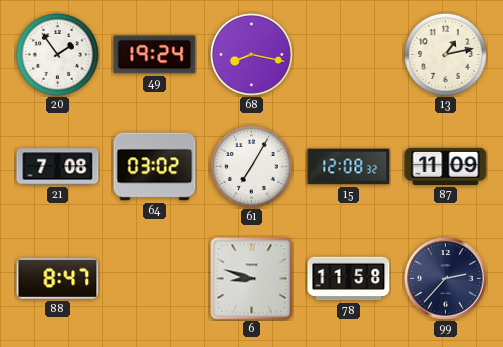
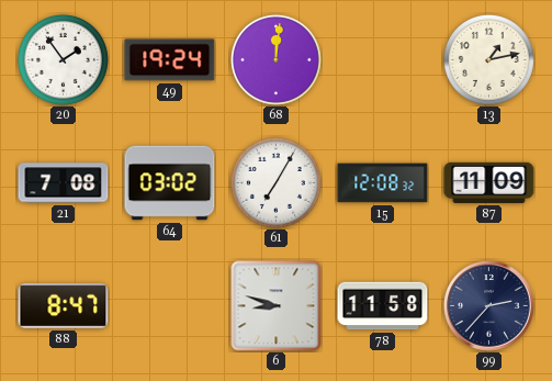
68: 8:17 -> 12:01 (275, 59)
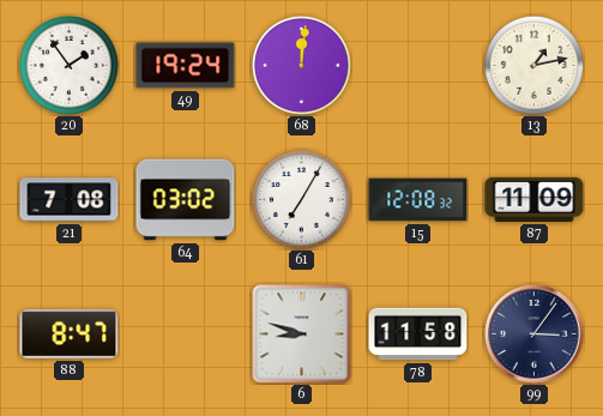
99: 2:37 -> 3:06 (535, 334)
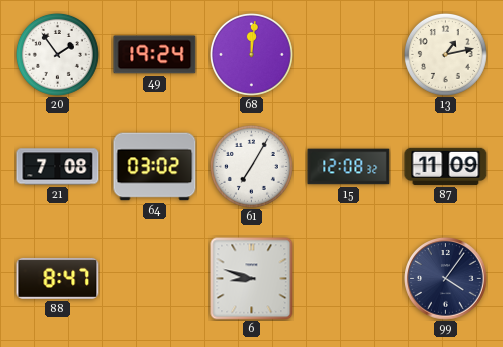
78: 11:58 -> none (418, 334)
99: 3:06 -> 4:06 (446, 279)
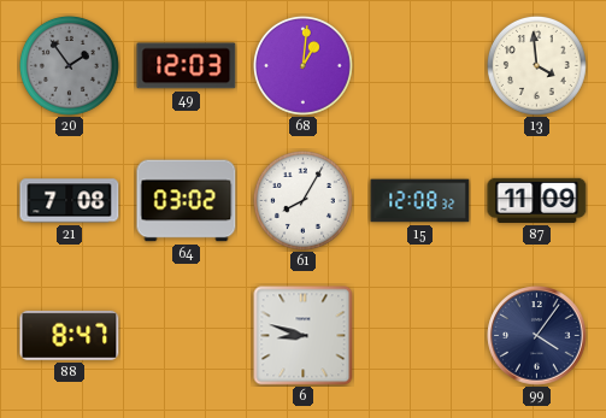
20 dial: white -> grey (69, 65)
49: 19:24 -> 12:03 (187, 66)
68: 12:01 -> 1:01 (302, 65)
13: 1:13 -> 3:59 (536, 65)
61: 7:05 -> 8:05 (302, 200)
